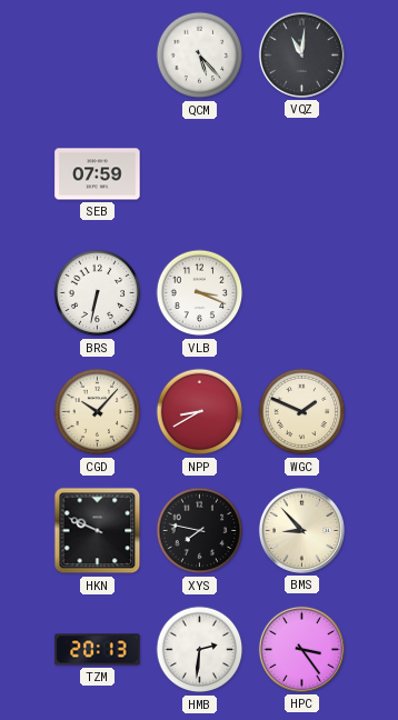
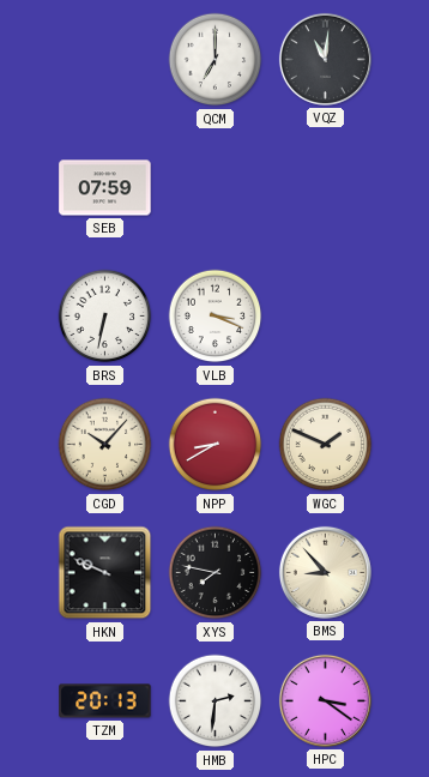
QCM: 5:23 -> 7:00 (216, 60)
HPC: 3:24 -> 3:21 (325, 700)
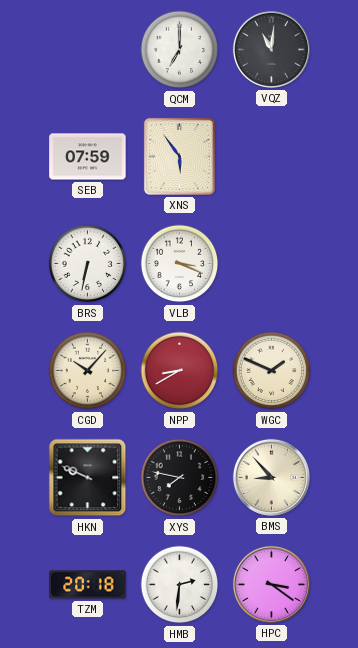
XNS: none -> 5:54 (179, 156)
TZM: 20:13 -> 20:18 (88, 585)
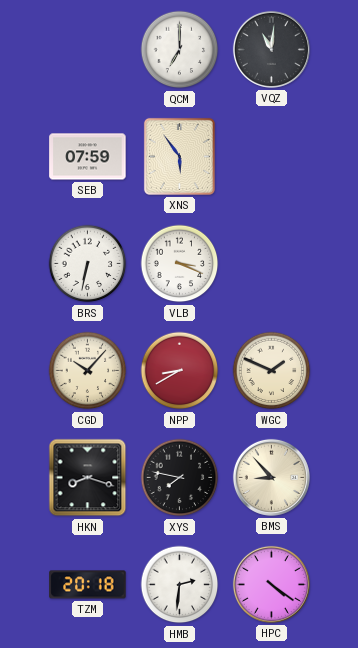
HKN: 9:49 -> 8:18 (88, 478)
HPC: 3:21 -> 4:21 (271, 584)
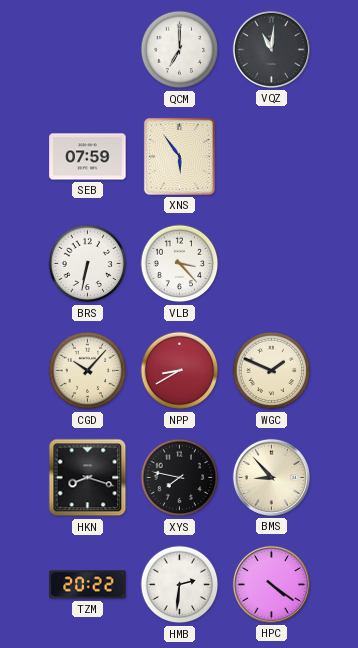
VLB: 3:19 -> 3:23 (180, 264)
TZM: 20:18 -> 20:22 (88, 585)
